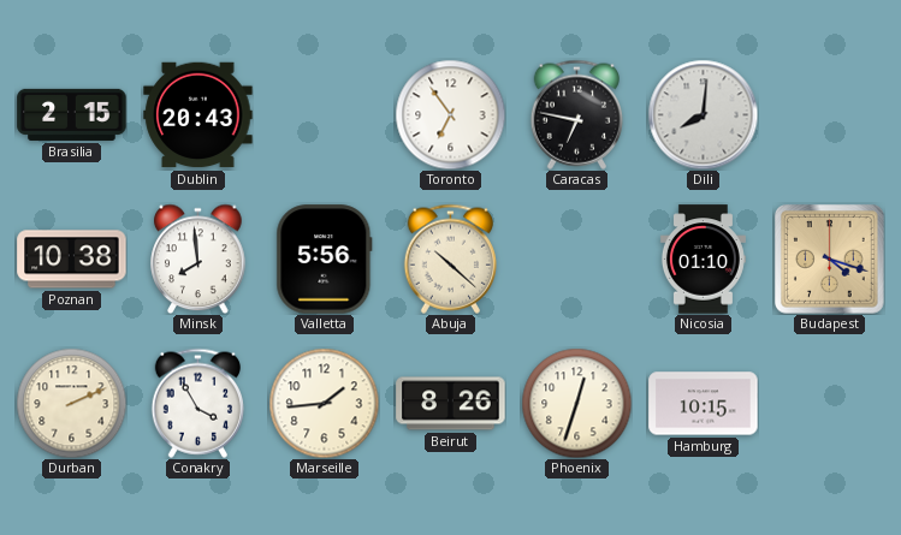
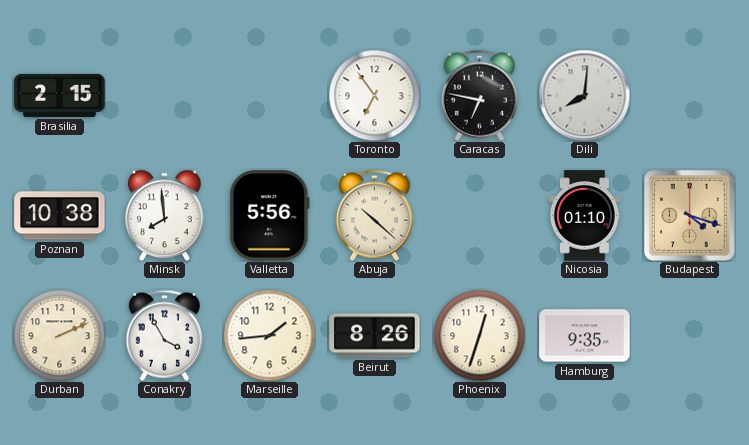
Dublin: 20:43 -> none (198, 115)
Hamburg: 10:15 -> 9:35 (585, 336)
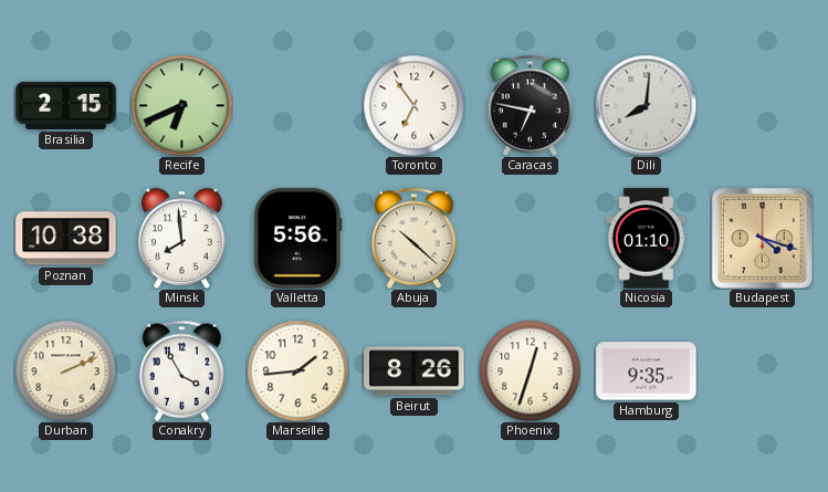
Recife: none -> 6:41 (181, 105)
